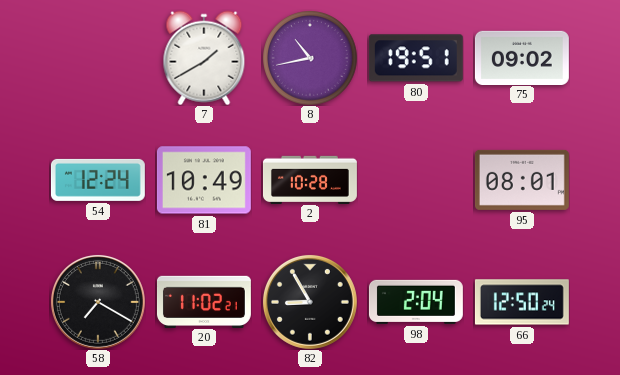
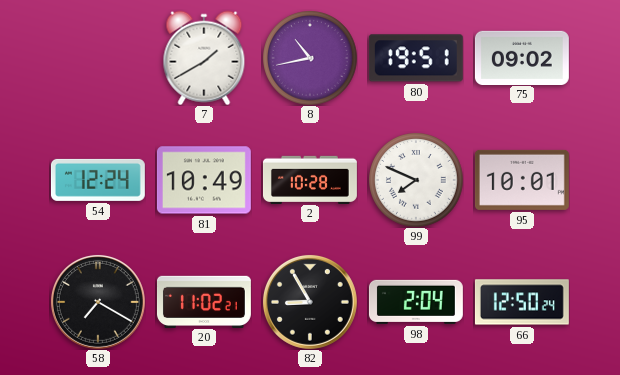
99: none -> 7:49 (416, 180)
95: 08:01 -> 10:01 (522, 180)
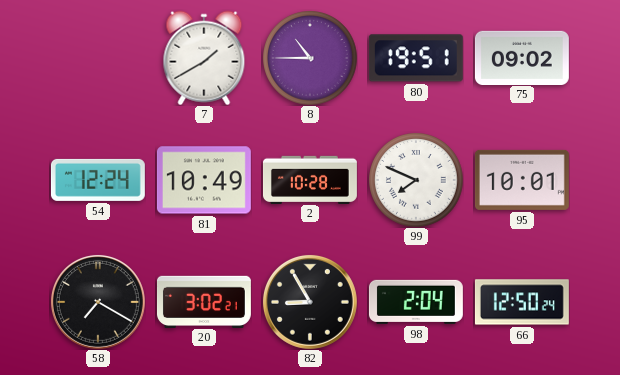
8: 10:43 -> 10:45 (310, 58)
20: 11:02 -> 3:02 (204, 301)
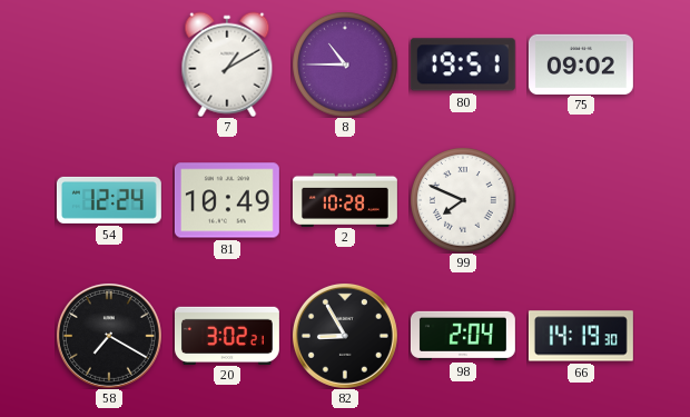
7: 1:40 -> 1:10 (227, 64)
95: 10:01 -> none (522, 180)
66: 12:50 -> 14:19 (581, 336)
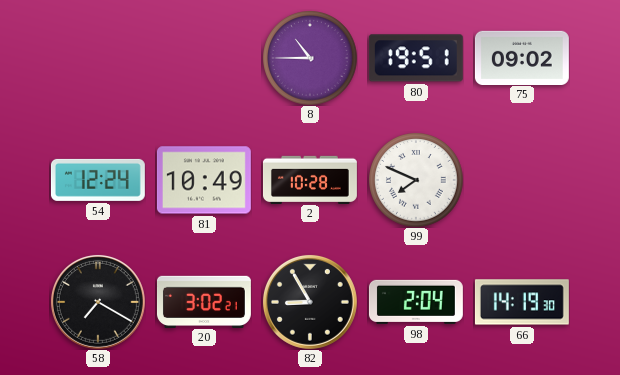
7: 1:10 -> none (227, 64)
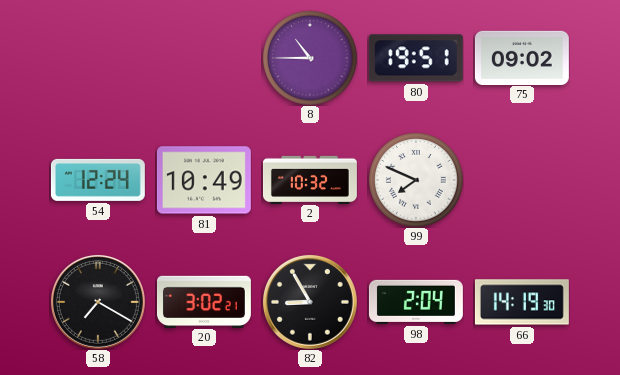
2: 10:28 -> 10:32 (310, 179)
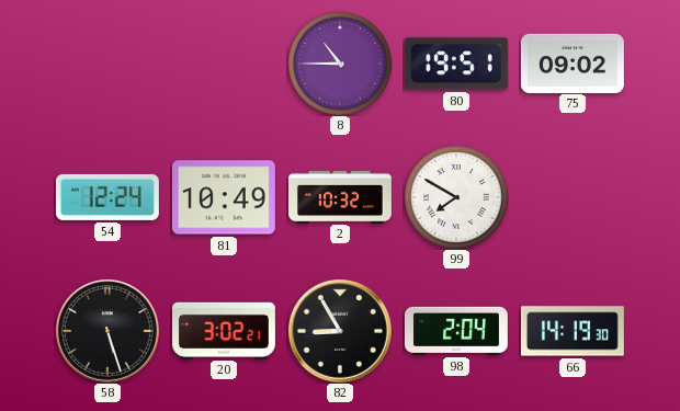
99: 7:49 -> 7:50 (456, 197)
58: 7:20 -> 5:27 (107, 331)
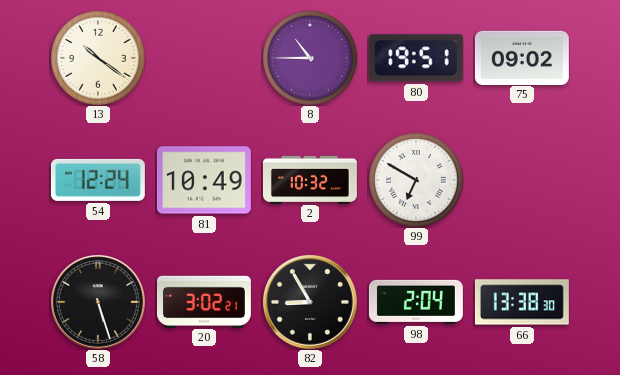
13: none -> 10:21 (98, 58)
99: 7:50 -> 6:50 (416, 180)
66: 14:19 -> 13:38 (522, 302)
